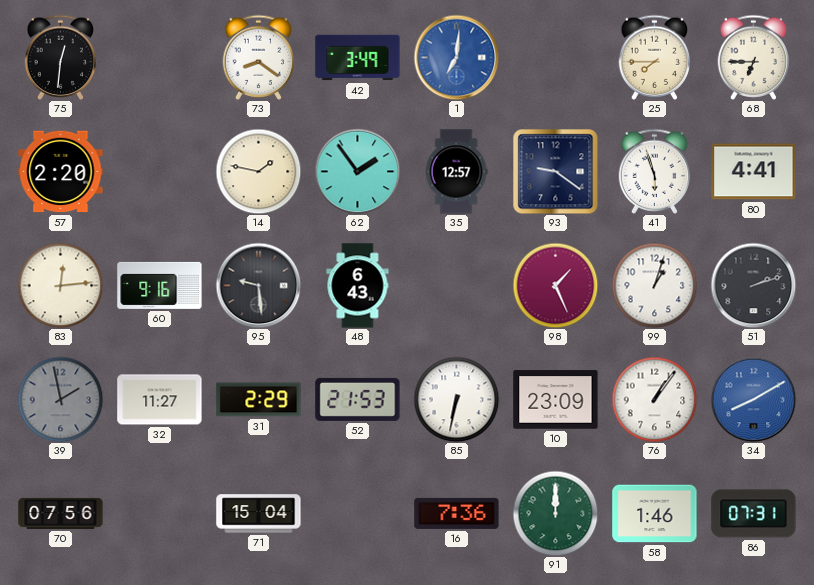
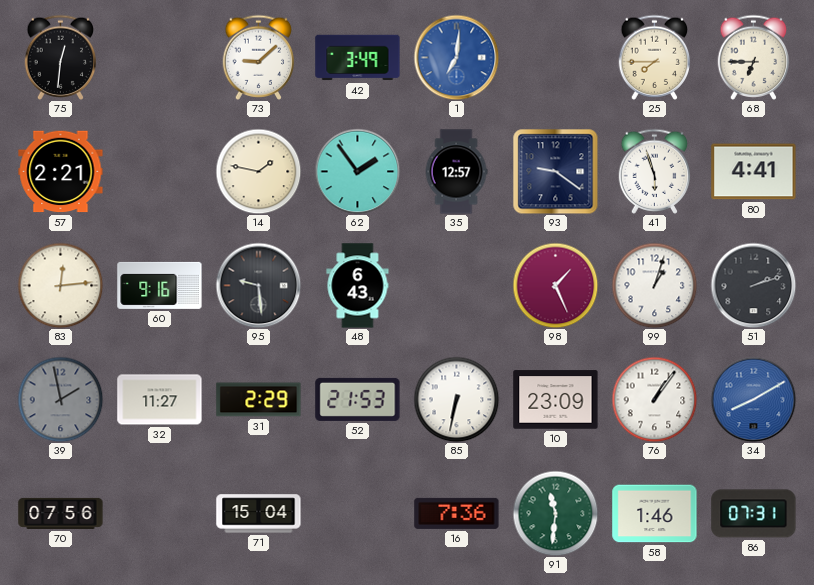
73: 8:21 -> 9:08 (259, 57)
57: 2:20 -> 2:21 (61, 172)
91: 12:00 -> 11:31 (555, 513)
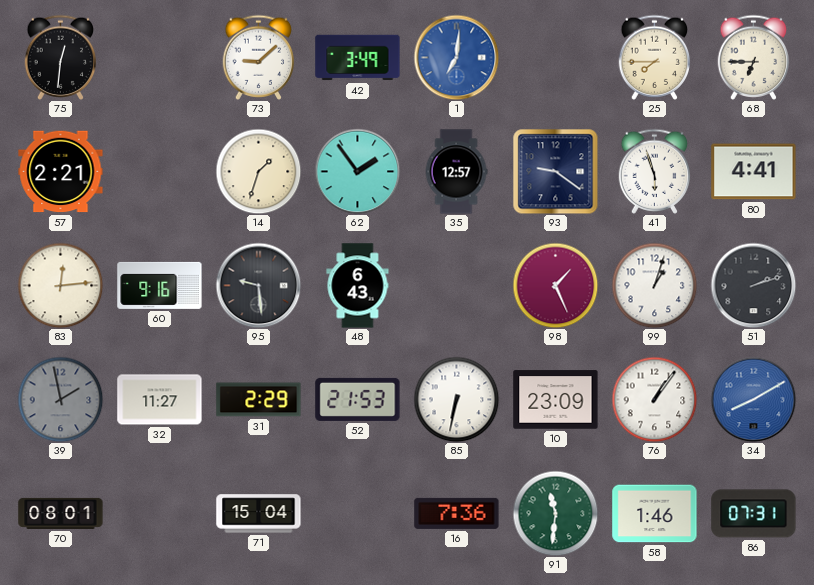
14: 1:47 -> 1:33 (258, 171)
70: 07:56 -> 08:01 (61, 513)
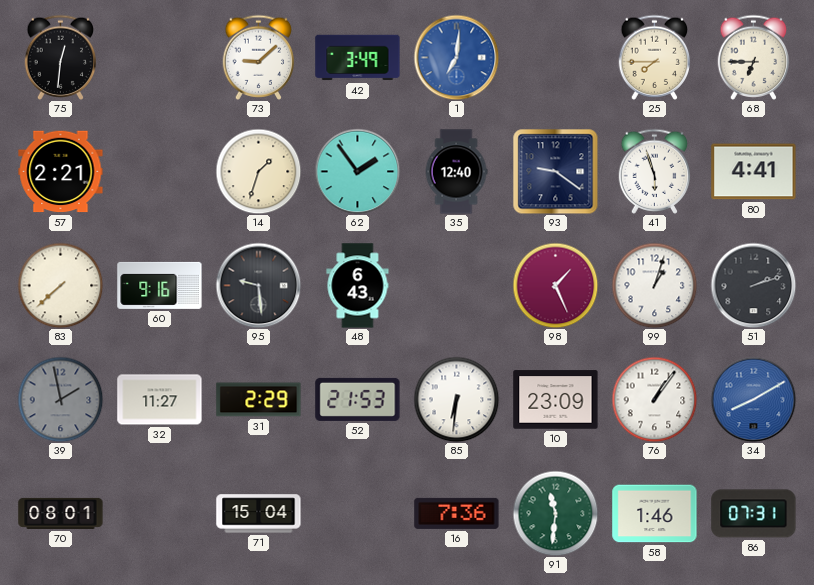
35: 12:57 -> 12:40 (456, 172)
83: 12:14 -> 7:38 (60, 285)
85: 6:32 -> 6:31 (456, 399)
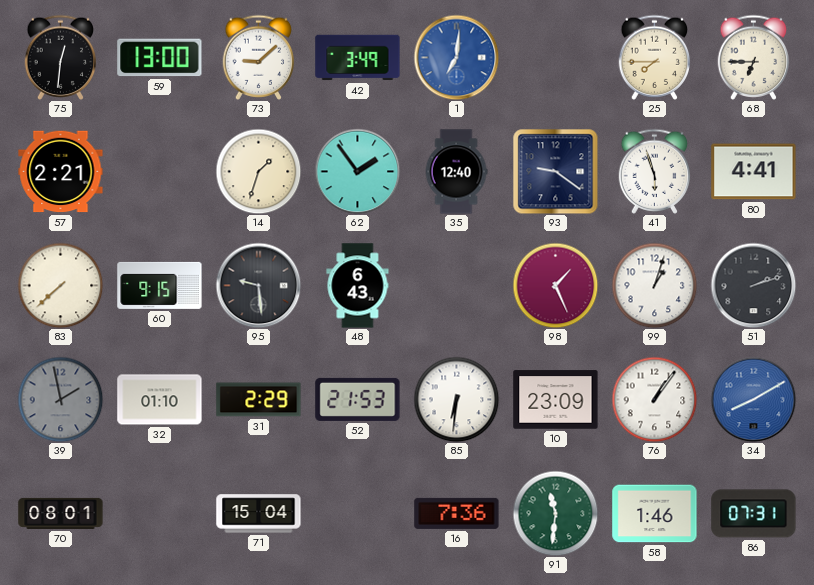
59: none -> 13:00 (160, 58)
60: 9:16 -> 9:15 (160, 285)
32: 11:27 -> 01:10 (160, 400)
